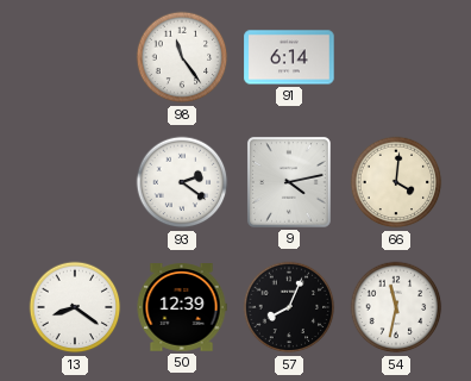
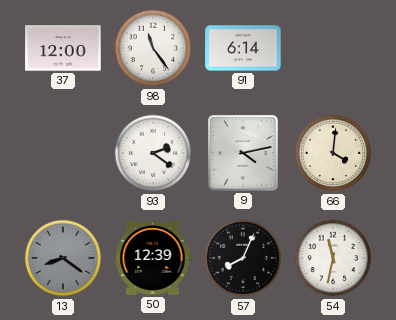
37: none -> 12:00 (63, 48)
13 dial: white -> grey (63, 258)
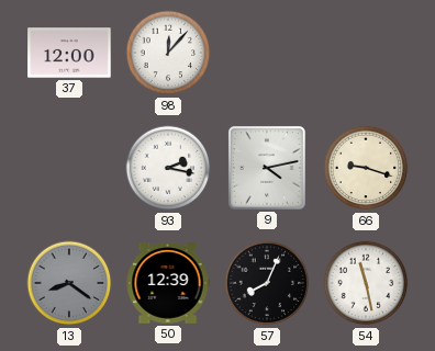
98: 11:24 -> 12:07 (168, 53)
91: 6:14 -> none (243, 48)
93: 2:21 -> 2:17 (168, 168)
66: 4:01 -> 9:18 (366, 168)
54: 11:32 -> 11:28 (366, 283)
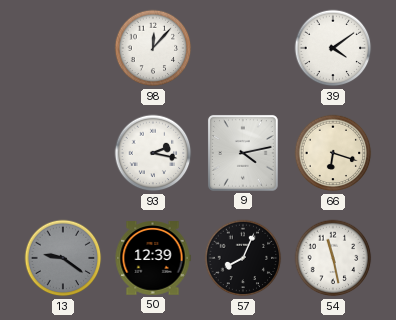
37: 12:00 -> none (69, 53)
39: none -> 4:09 (333, 48)
66: 9:18 -> 6:18 (333, 153)
13: 8:21 -> 9:21 (63, 258)
